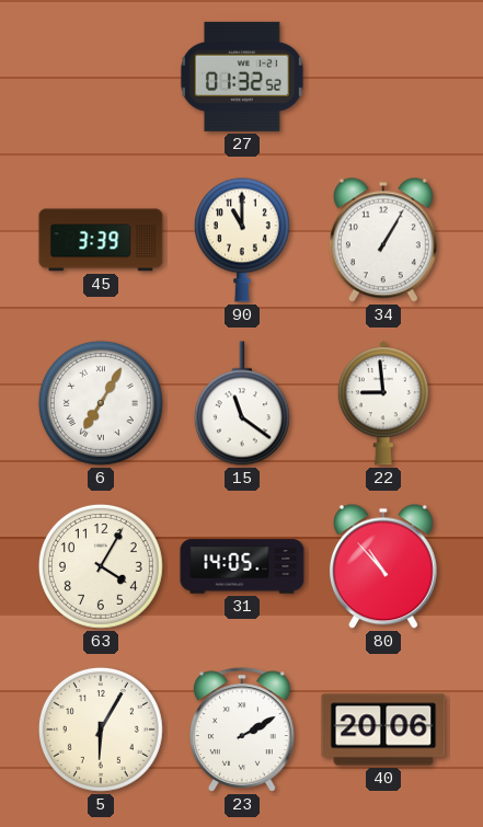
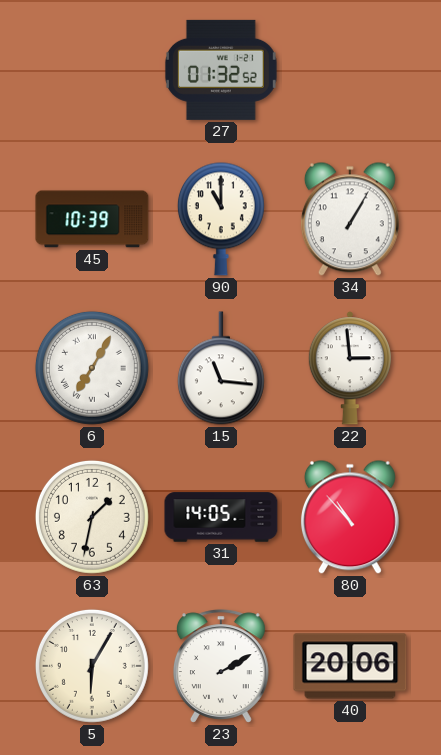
45: 3:39 -> 10:39 (92, 219)
15: 11:21 -> 11:16 (221, 368)
22: 8:59 -> 2:59 (350, 368)
63: 4:05 -> 1:32 (92, 517)
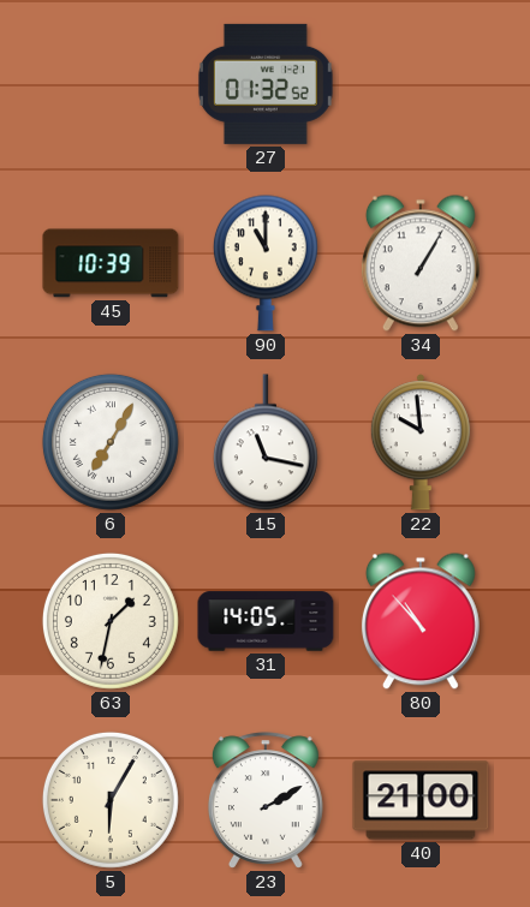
15: 11:16 -> 11:17 (266, 442)
22: 2:59 -> 9:59 (421, 442)
40: 20:06 -> 21:00 (421, 800)
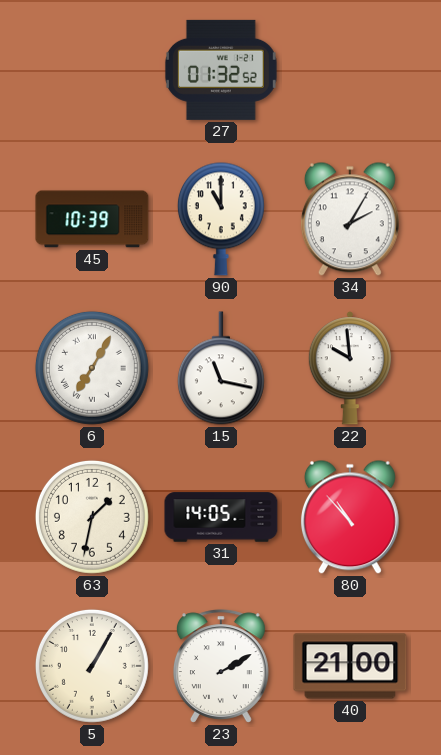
34: 1:05 -> 2:05 (350, 219)
5: 6:05 -> 1:05 (92, 666)
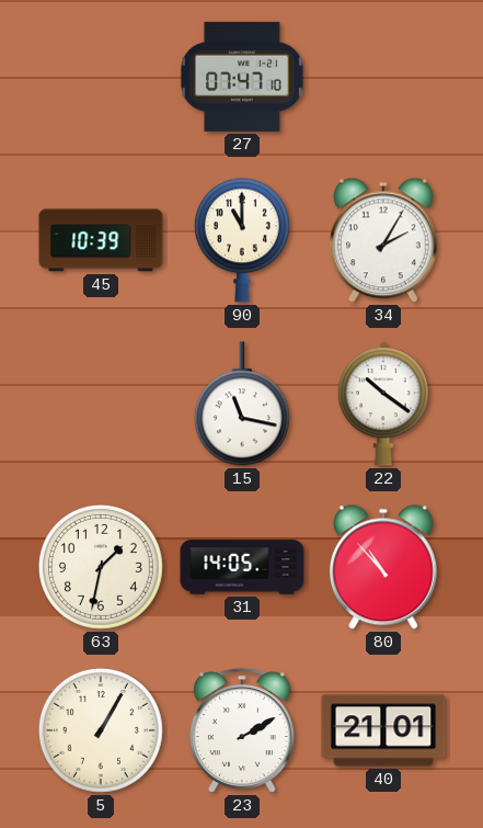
27: 01:32 -> 07:47 (242, 77)
6: 7:05 -> none (92, 368)
22: 9:59 -> 10:21 (383, 404)
40: 21:00 -> 21:01 (383, 730)
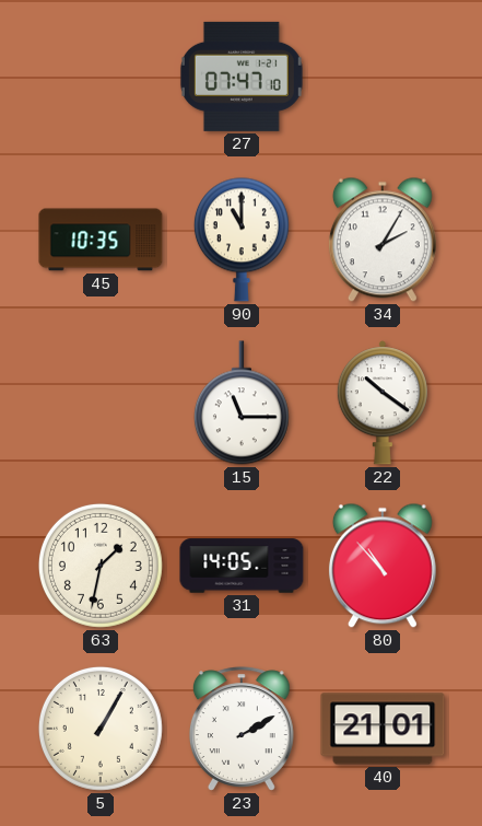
45: 10:39 -> 10:35 (101, 240)
15: 11:17 -> 11:15 (242, 403)
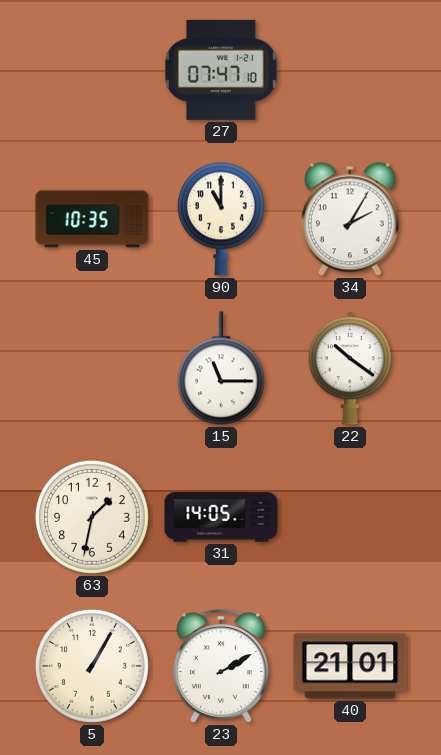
80: 10:53 -> none (383, 566)
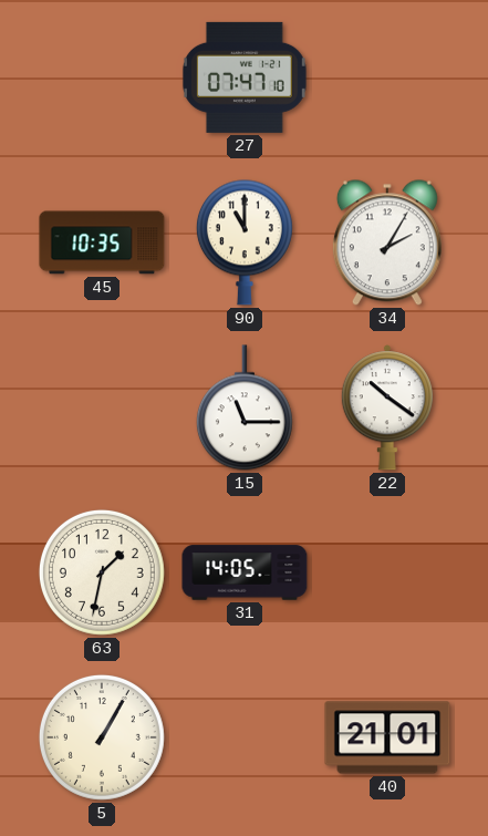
23: 2:10 -> none (221, 666)
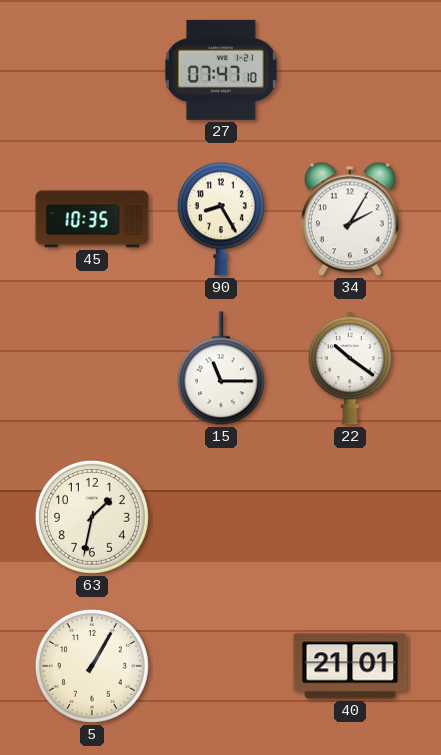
90: 11:00 -> 8:25 (221, 219)
31: 14:05 -> none (245, 572)
